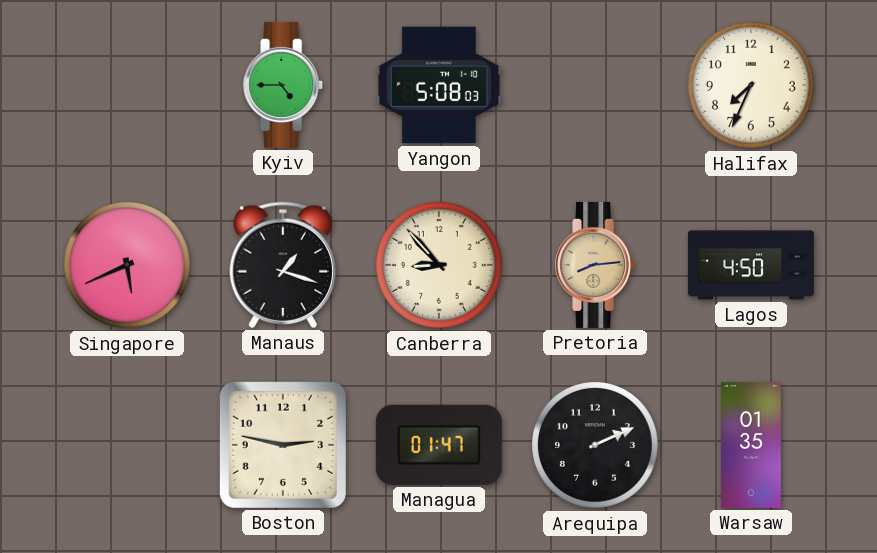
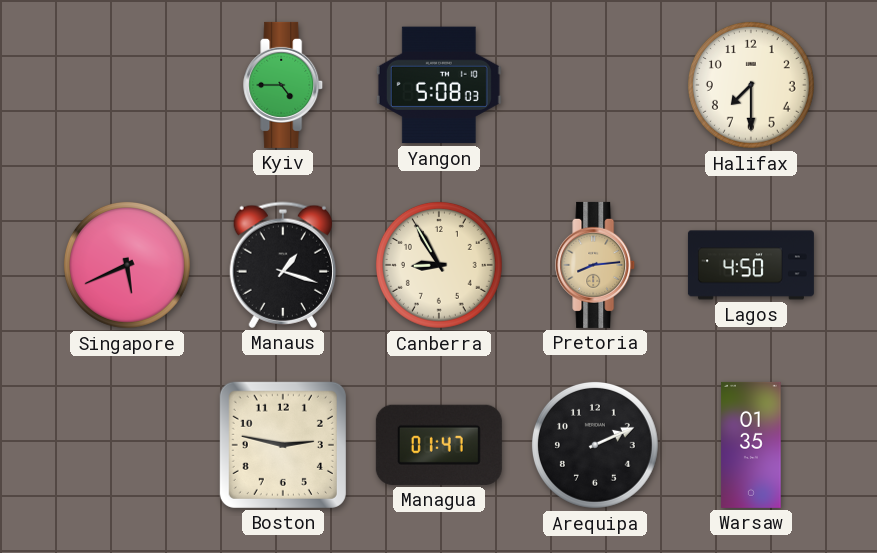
Halifax: 7:34 -> 7:30 (751, 85)
Canberra: 8:53 -> 8:55 (439, 265)
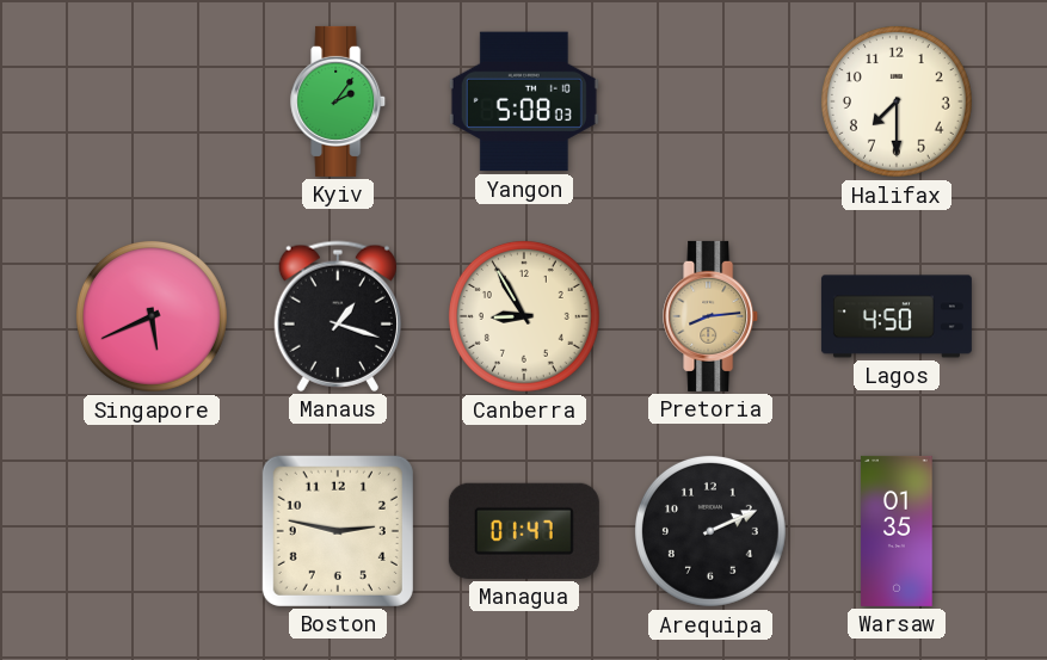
Kyiv: 4:45 -> 2:06 (339, 101)
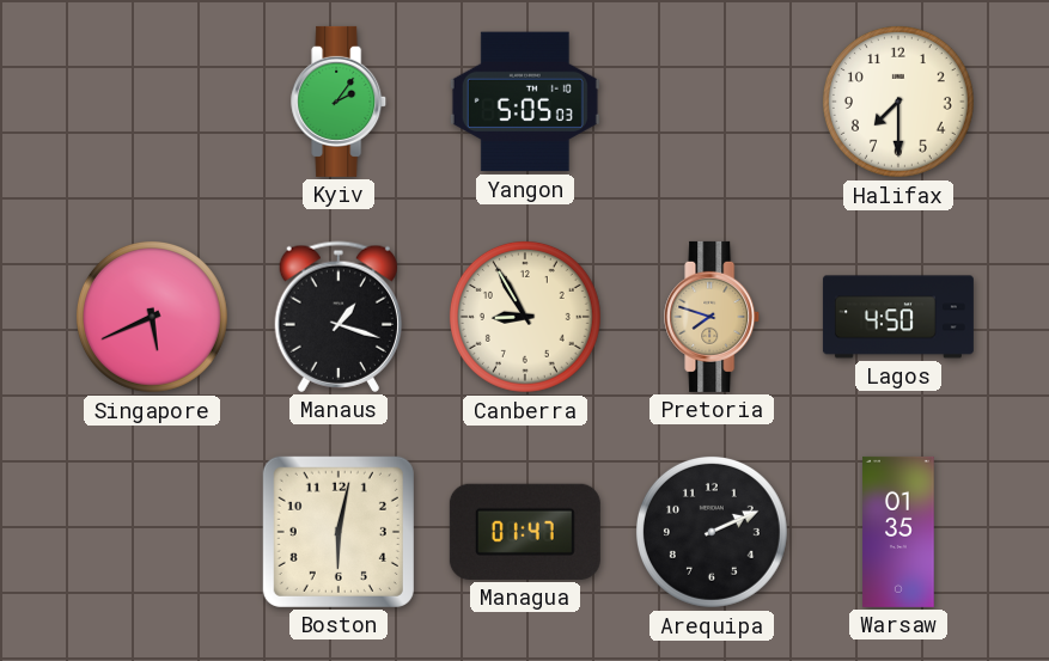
Yangon: 5:08 -> 5:05 (525, 102)
Pretoria: 8:14 -> 7:48 (713, 317)
Boston: 2:47 -> 6:02 (339, 532)
